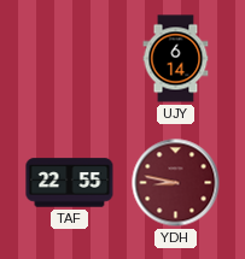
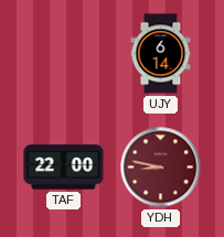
TAF: 22:55 -> 22:00 (64, 168)
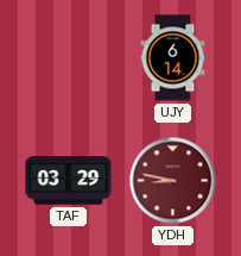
TAF: 22:00 -> 03:29 (69, 181)
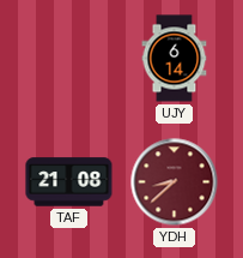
TAF: 03:29 -> 21:08 (69, 182)
YDH: 8:47 -> 8:38 (175, 182)
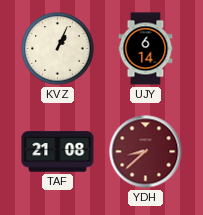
KVZ: none -> 1:04 (58, 49)
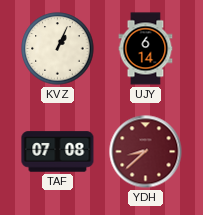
TAF: 21:08 -> 07:08 (58, 152)
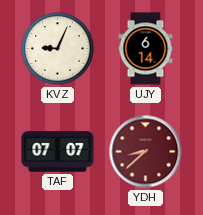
KVZ: 1:04 -> 9:04 (58, 49)
TAF: 07:08 -> 07:07 (58, 152)
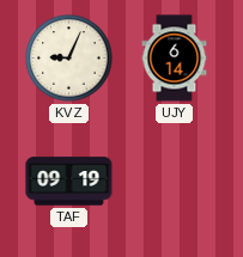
TAF: 07:07 -> 09:19 (69, 182)
YDH: 8:38 -> none (146, 152)
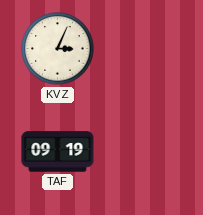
KVZ: 9:04 -> 3:04 (58, 49)
UJY: 6:14 -> none (175, 59)
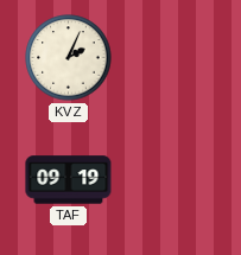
KVZ: 3:04 -> 2:04 (69, 58)
